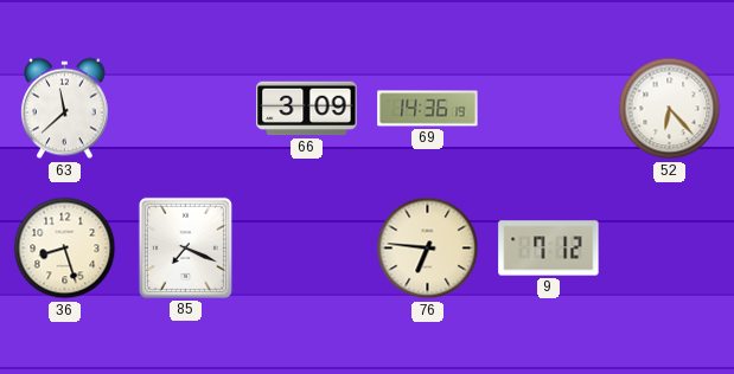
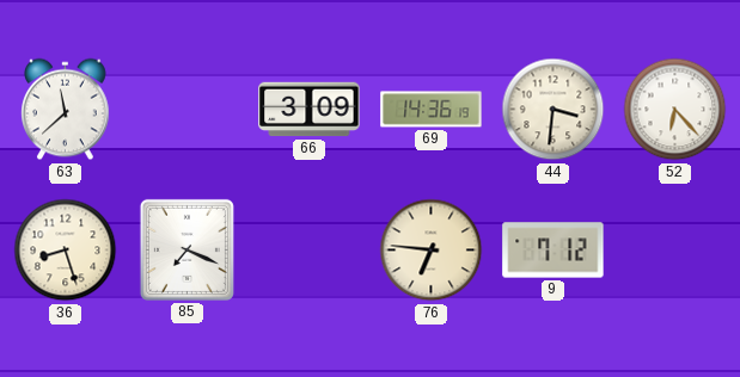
44: none -> 3:31 (554, 110)
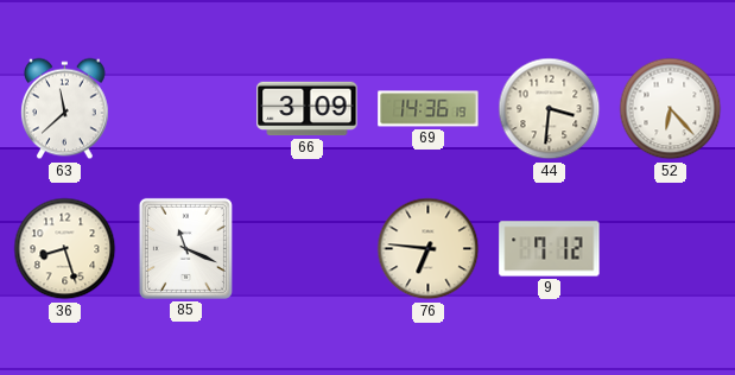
85: 7:19 -> 11:19 (185, 248)
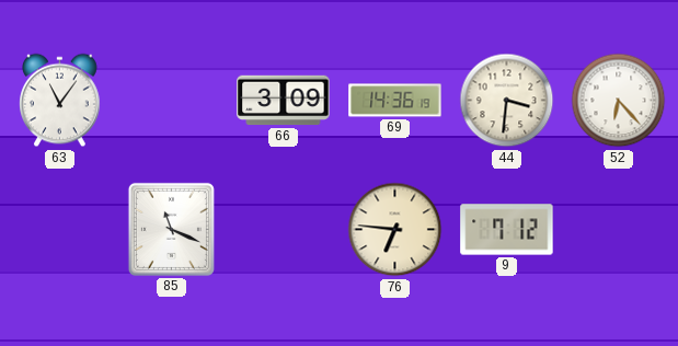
63: 11:38 -> 11:06 (60, 101)
36: 8:27 -> none (65, 249)
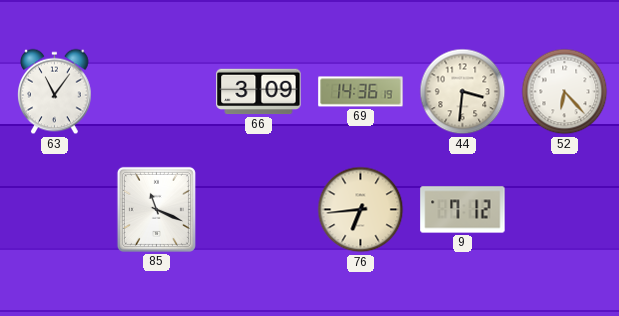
76: 6:46 -> 6:44 (361, 210)
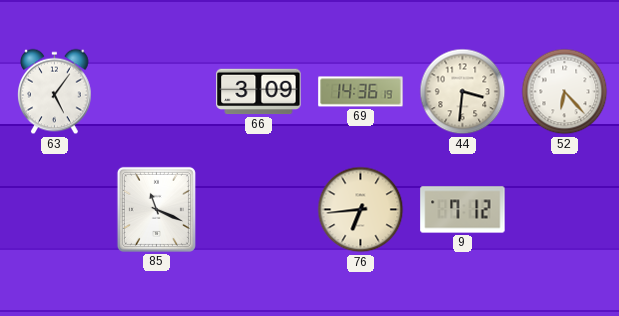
63: 11:06 -> 5:06 (55, 92)
